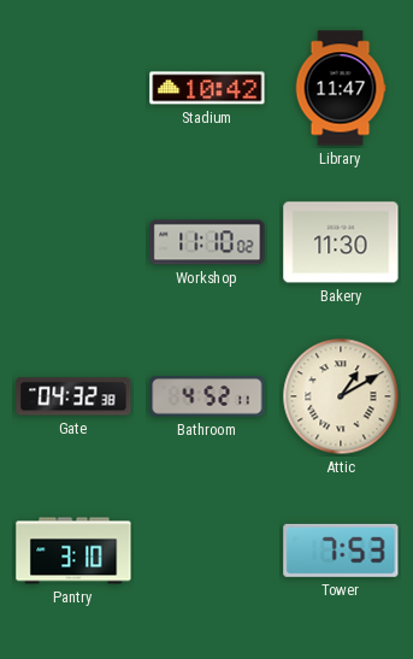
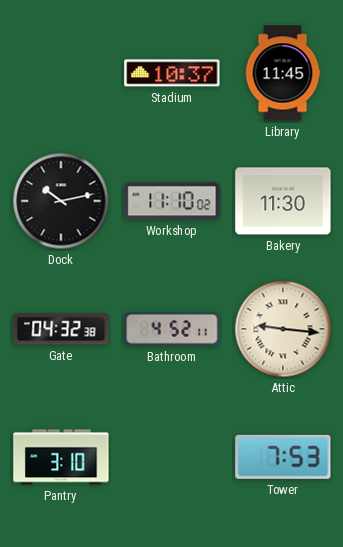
Stadium: 10:42 -> 10:37 (172, 73)
Library: 11:47 -> 11:45 (283, 73)
Dock: none -> 10:13 (61, 201)
Attic: 1:10 -> 9:16 (283, 329)
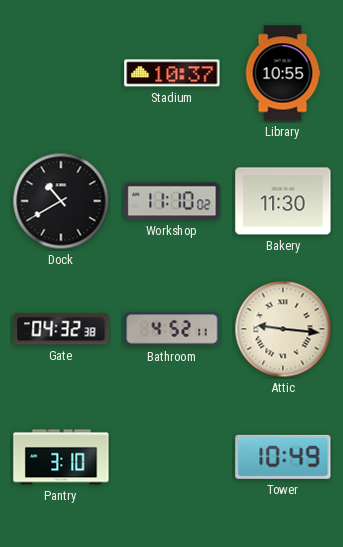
Library: 11:45 -> 10:55 (283, 73)
Dock: 10:13 -> 10:40 (61, 201)
Tower: 7:53 -> 10:49 (283, 457)
